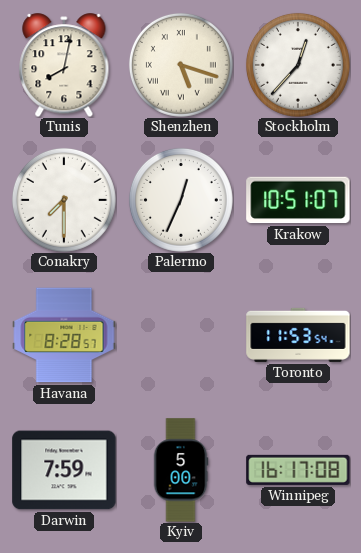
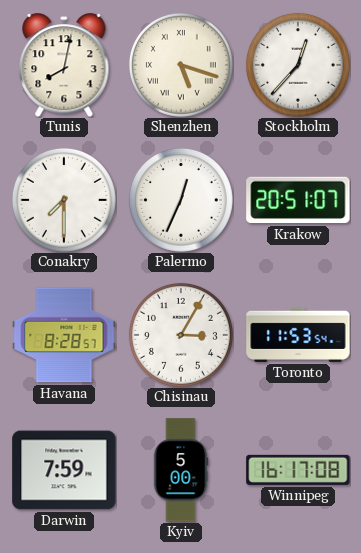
Krakow: 10:51 -> 20:51 (298, 200)
Chisinau: none -> 3:05 (181, 335)
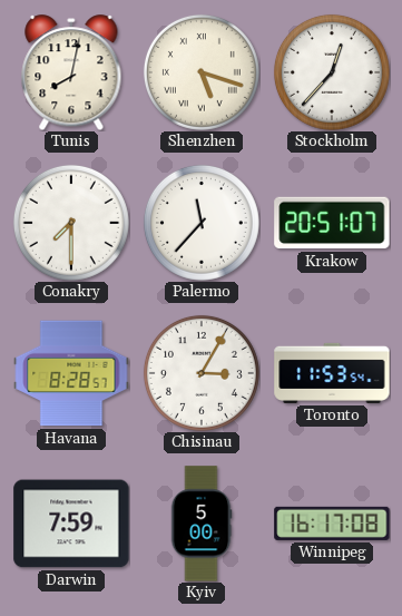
Palermo: 12:34 -> 11:37 (202, 223)
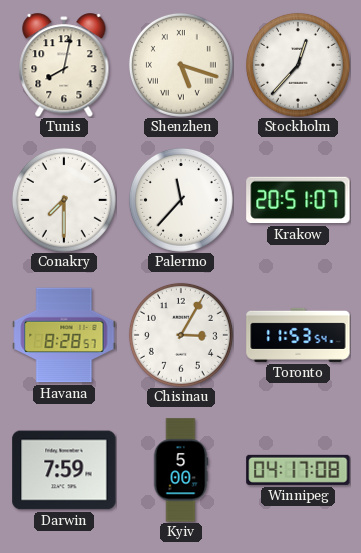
Winnipeg: 16:17 -> 04:17 (298, 470)
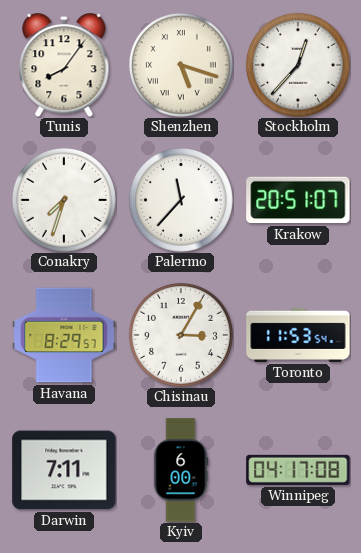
Tunis: 8:02 -> 8:06 (64, 65)
Conakry: 7:30 -> 7:33 (64, 200)
Havana: 8:28 -> 8:29 (64, 335)
Darwin: 7:59 -> 7:11 (64, 470)
Kyiv: 5:00 -> 6:00 (181, 470)
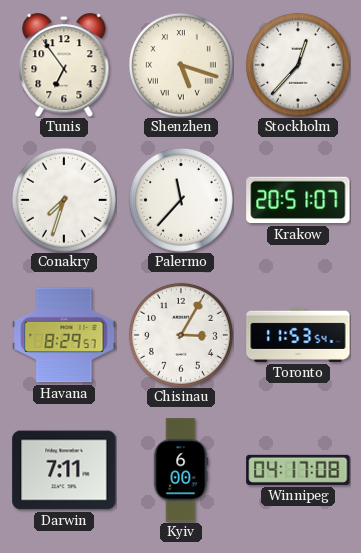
Tunis: 8:06 -> 6:54 (64, 65)
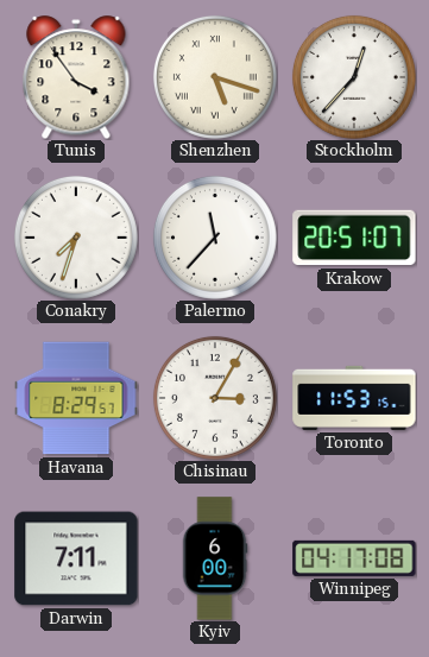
Tunis: 6:54 -> 3:54 (76, 77)
Toronto: 11:53:54 -> 11:53:15 (354, 398)
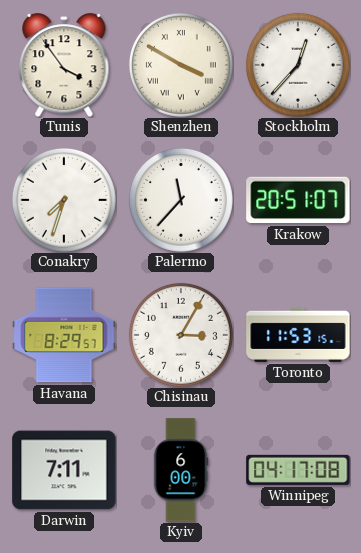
Shenzhen: 5:18 -> 3:50 (181, 65)
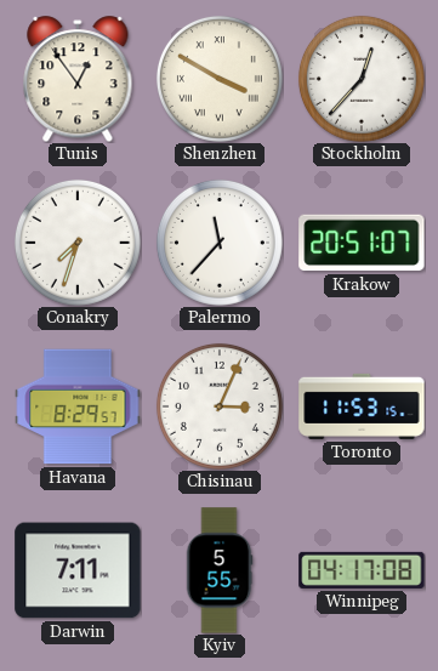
Tunis: 3:54 -> 12:54 (78, 79)
Chisinau: 3:05 -> 3:04 (220, 406)
Kyiv: 6:00 -> 5:55 (220, 570)
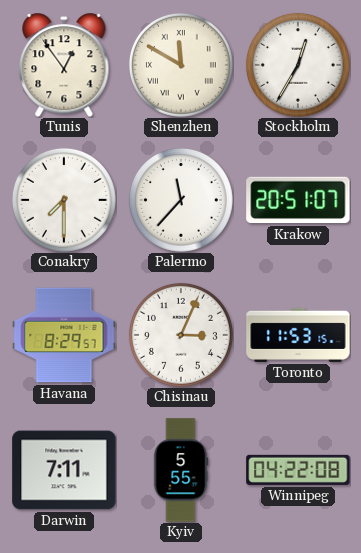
Shenzhen: 3:50 -> 11:50 (181, 65)
Stockholm: 12:37 -> 12:35 (298, 65)
Conakry: 7:33 -> 7:30 (64, 200)
Winnipeg: 04:17 -> 04:22 (298, 470)
